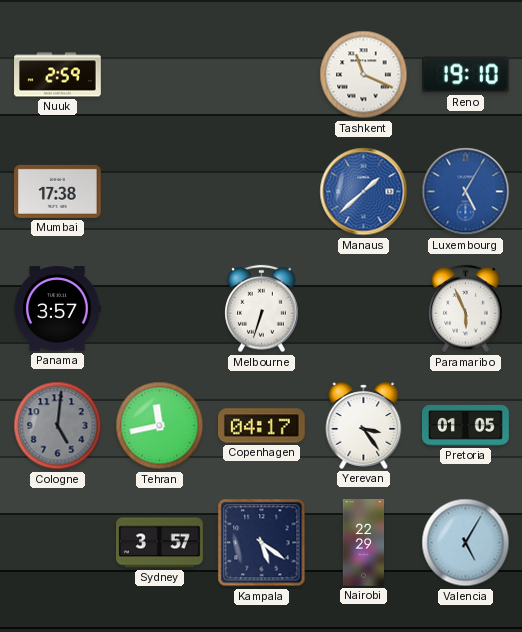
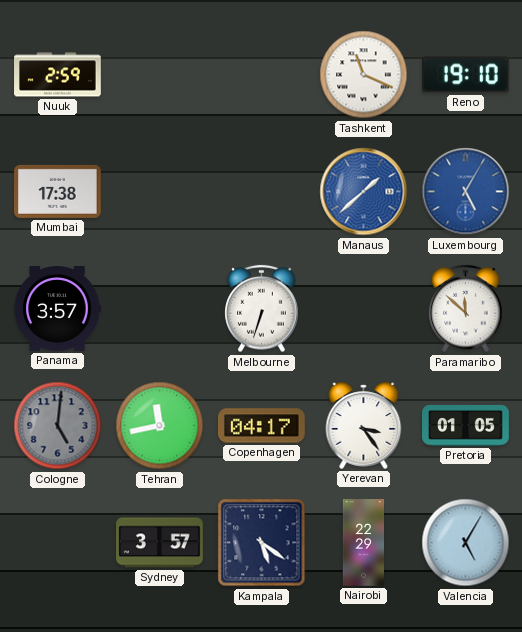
Paramaribo: 5:56 -> 11:52 (466, 309)
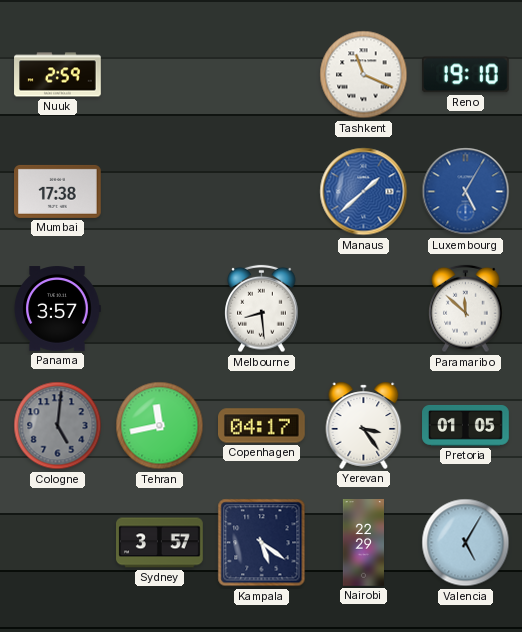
Melbourne: 6:33 -> 8:29 (262, 309)
